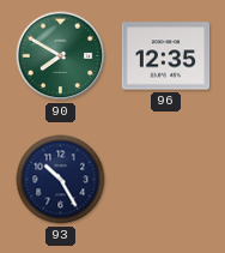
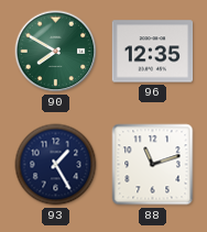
93: 10:25 -> 1:25 (56, 165)
88: none -> 11:12 (153, 165)
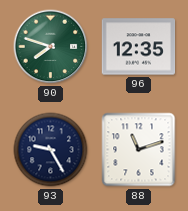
90: 7:50 -> 7:48 (51, 47)
93: 1:25 -> 9:25 (51, 150)
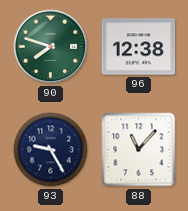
96: 12:35 -> 12:38 (139, 47)
88: 11:12 -> 11:07 (139, 150)
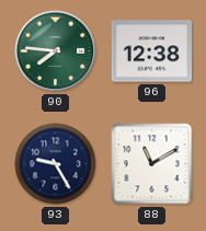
90: 7:48 -> 7:46 (56, 51)
88: 11:07 -> 11:10 (152, 164)
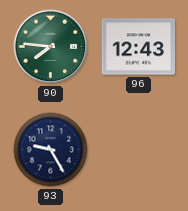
96: 12:38 -> 12:43 (139, 47)
88: 11:10 -> none (152, 164)
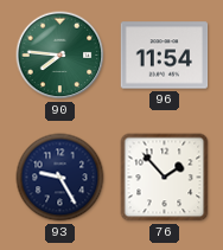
96: 12:43 -> 11:54 (165, 56)
76: none -> 1:53 (165, 178)
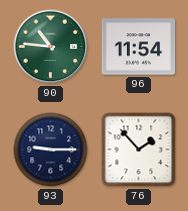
90: 7:46 -> 10:46 (51, 47)
93: 9:25 -> 9:15 (51, 150)
